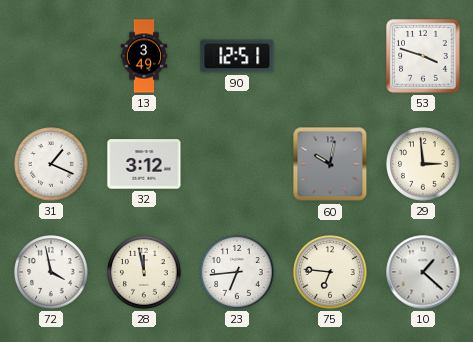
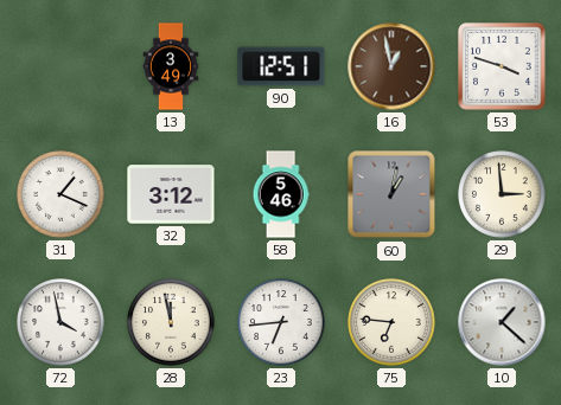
16: none -> 12:58 (391, 66)
58: none -> 5:46 (281, 194)
60: 10:02 -> 1:02 (391, 194)
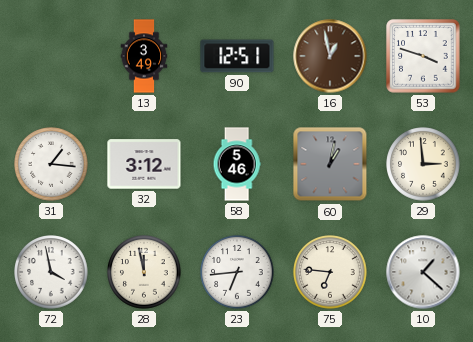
31: 1:19 -> 1:16 (51, 164)
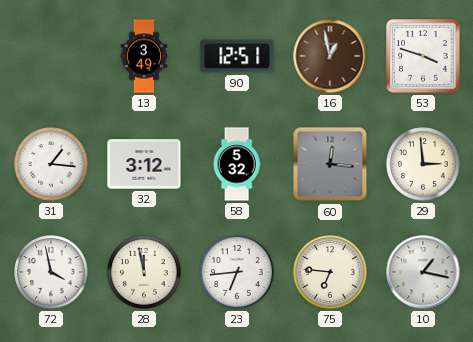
58: 5:46 -> 5:32 (237, 164)
60: 1:02 -> 12:16 (330, 164)
10: 1:22 -> 1:17 (423, 272)
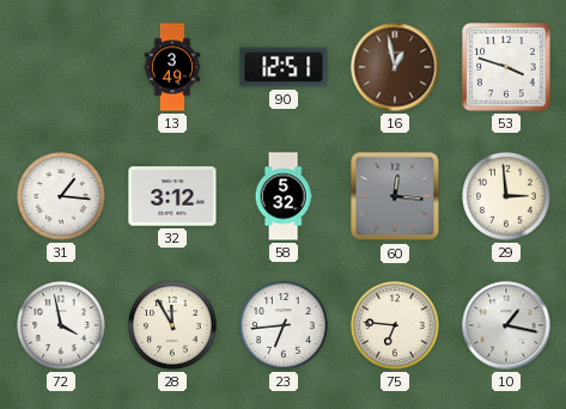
28: 11:58 -> 11:55 (172, 325)
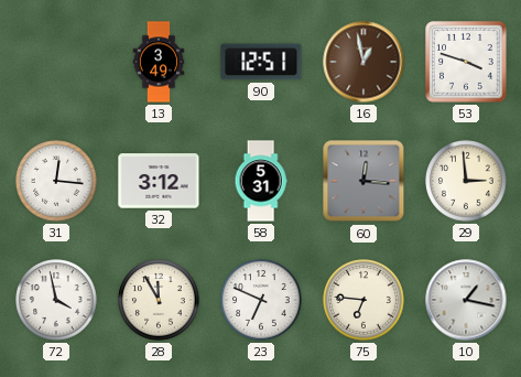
31: 1:16 -> 12:16 (56, 181)
58: 5:32 -> 5:31 (261, 181)
23: 6:44 -> 6:49 (261, 300)
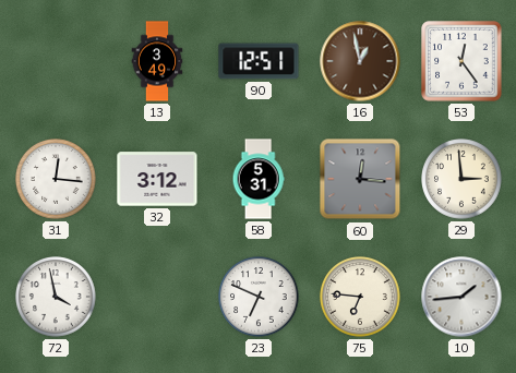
53: 3:48 -> 12:24 (461, 61)
28: 11:55 -> none (159, 300)
10: 1:17 -> 1:44 (461, 297)
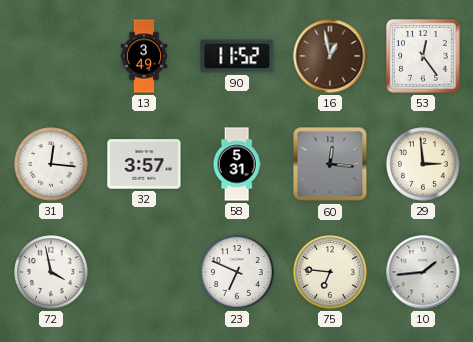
90: 12:51 -> 11:52 (237, 56)
32: 3:12 -> 3:57 (144, 164)
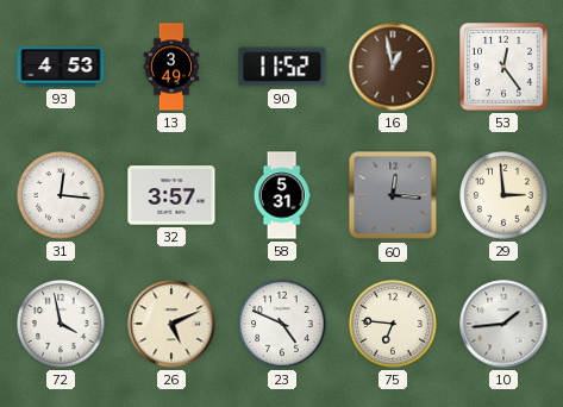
93: none -> 4:53 (61, 67)
26: none -> 5:11 (171, 324)
23: 6:49 -> 4:49 (282, 324)
